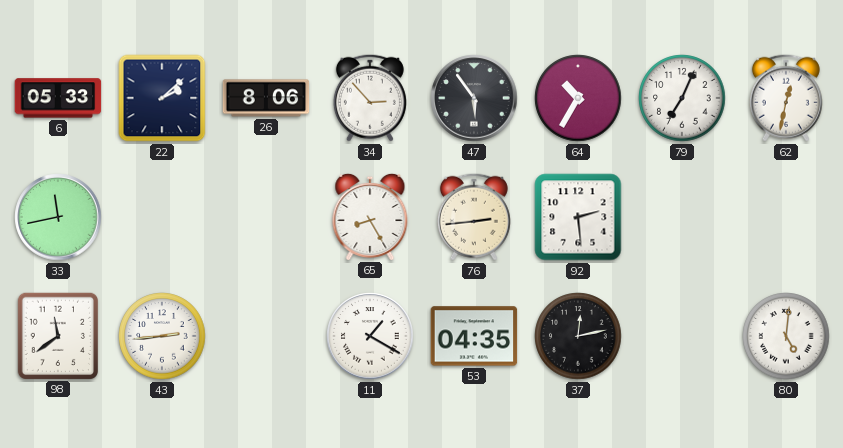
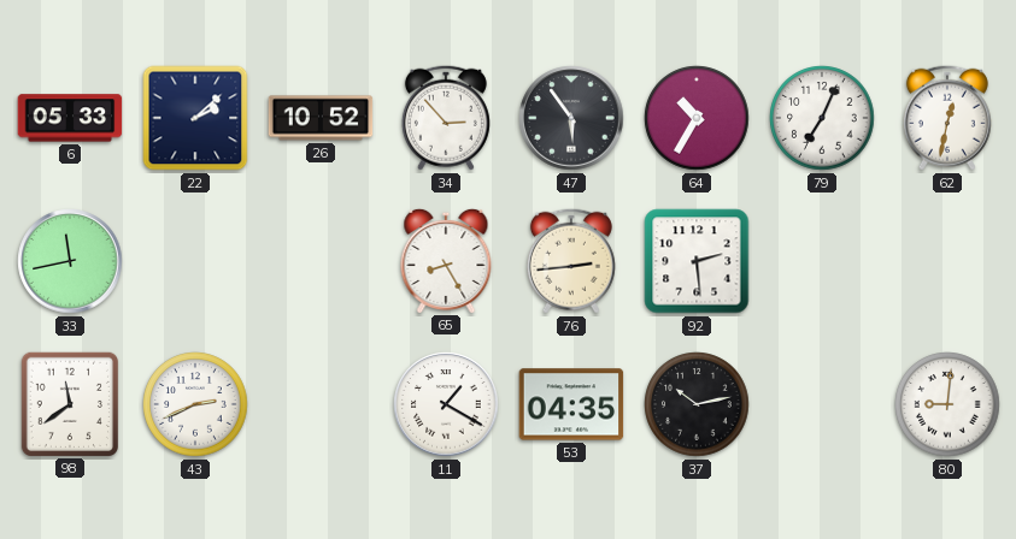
26: 8:06 -> 10:52 (321, 118)
43: 2:44 -> 2:41 (195, 404)
37: 12:13 -> 10:13 (697, 404)
80: 5:01 -> 9:01 (947, 404)
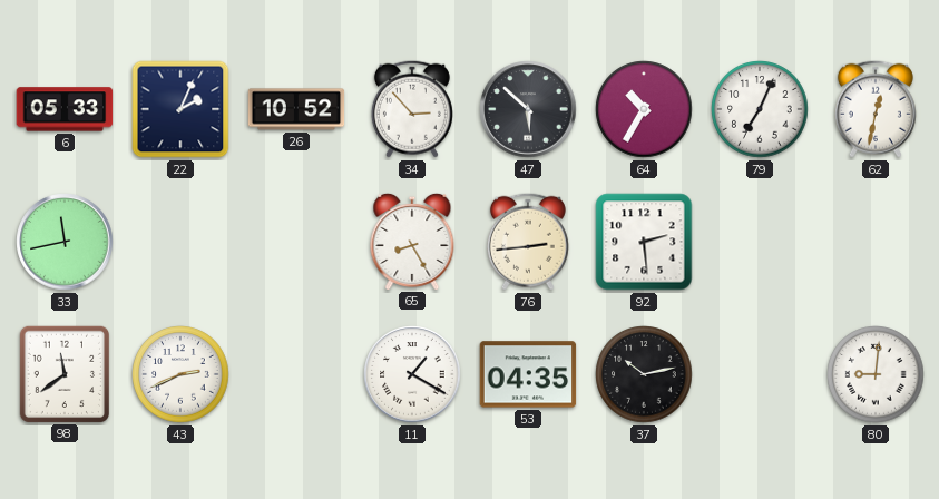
22: 2:08 -> 2:04 (180, 109)
47: 5:54 -> 5:52 (528, 109)
